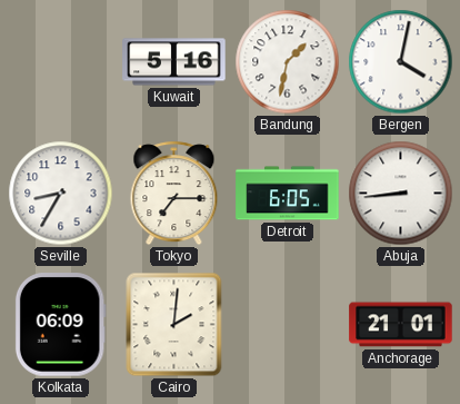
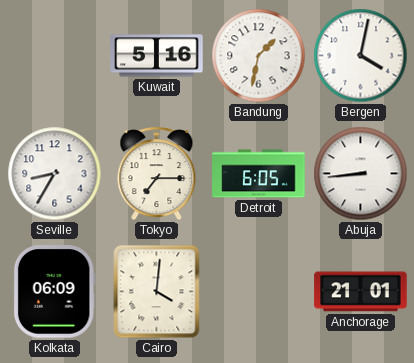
Cairo: 2:01 -> 4:01 (157, 292)
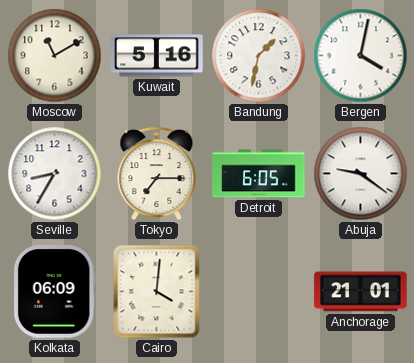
Moscow: none -> 11:10 (55, 56)
Abuja: 8:44 -> 9:21 (361, 174)
